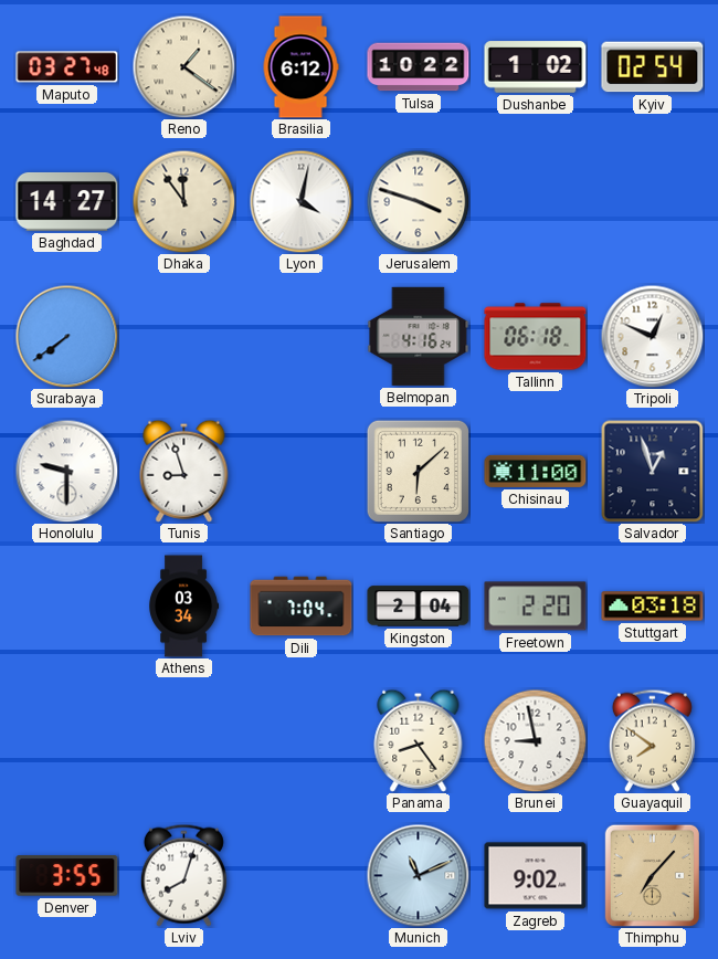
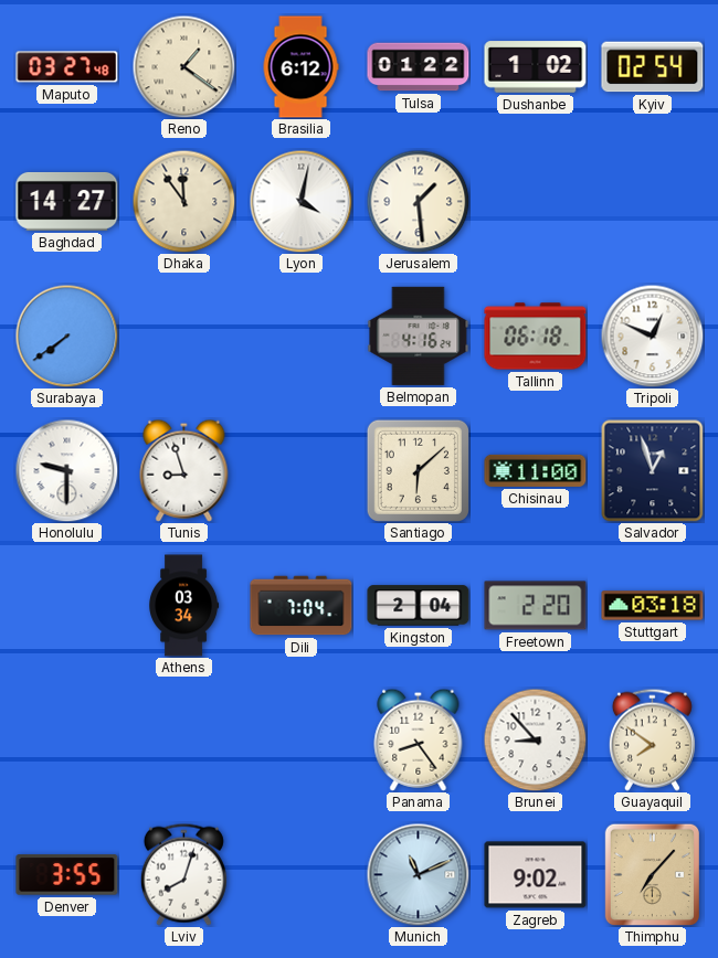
Tulsa: 10:22 -> 01:22 (419, 67)
Jerusalem: 3:48 -> 1:29 (418, 201)
Brunei: 8:58 -> 8:53 (535, 739)
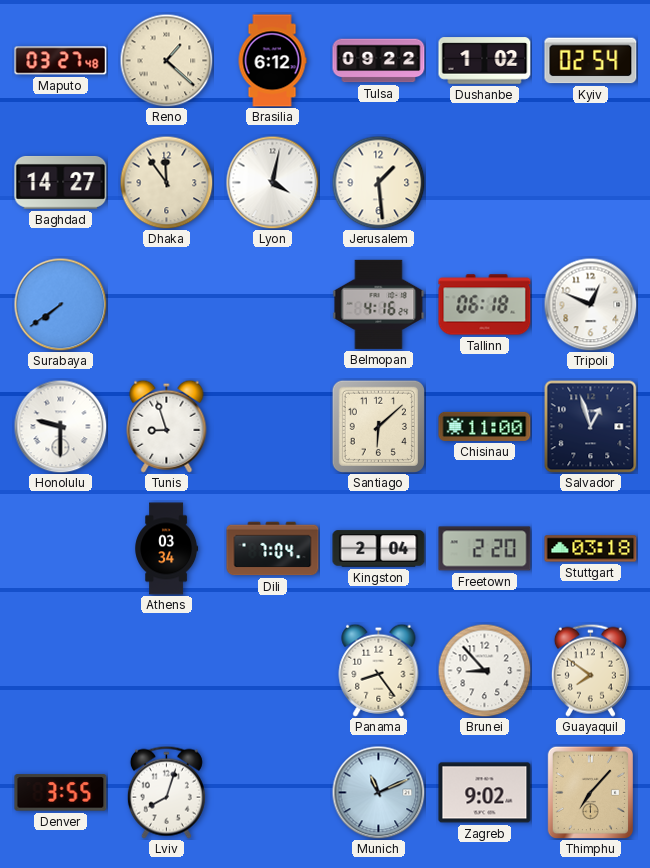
Reno: 1:21 -> 1:22 (166, 60)
Tulsa: 01:22 -> 09:22 (379, 61)
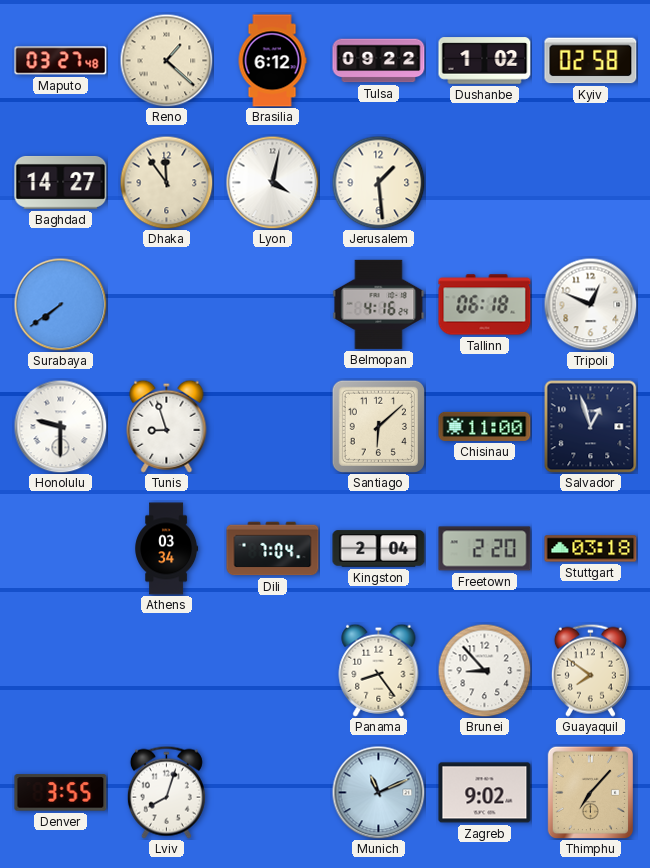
Kyiv: 02:54 -> 02:58 (591, 61)
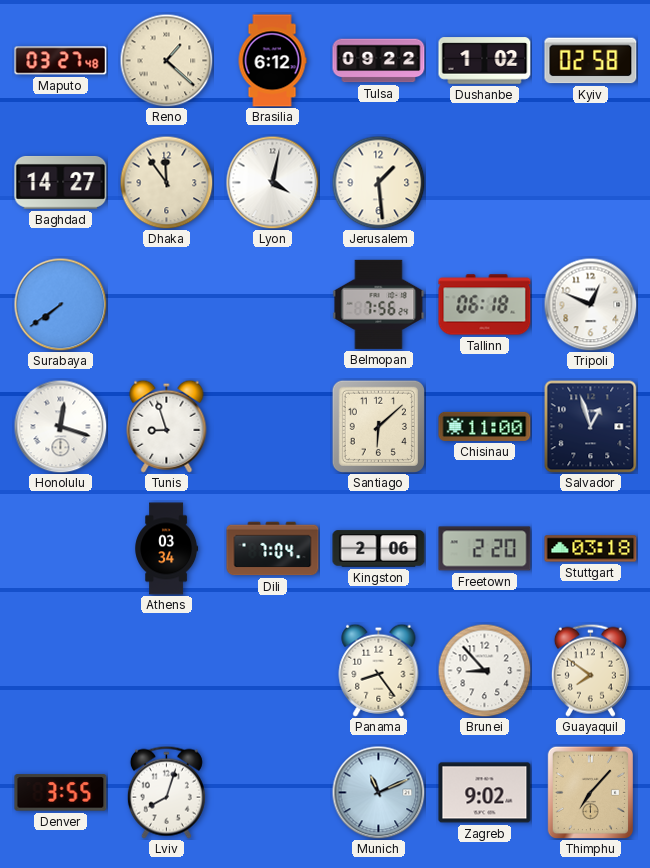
Belmopan: 4:16 -> 7:56 (379, 304)
Honolulu: 9:30 -> 12:18 (60, 426)
Kingston: 2:04 -> 2:06 (379, 549)
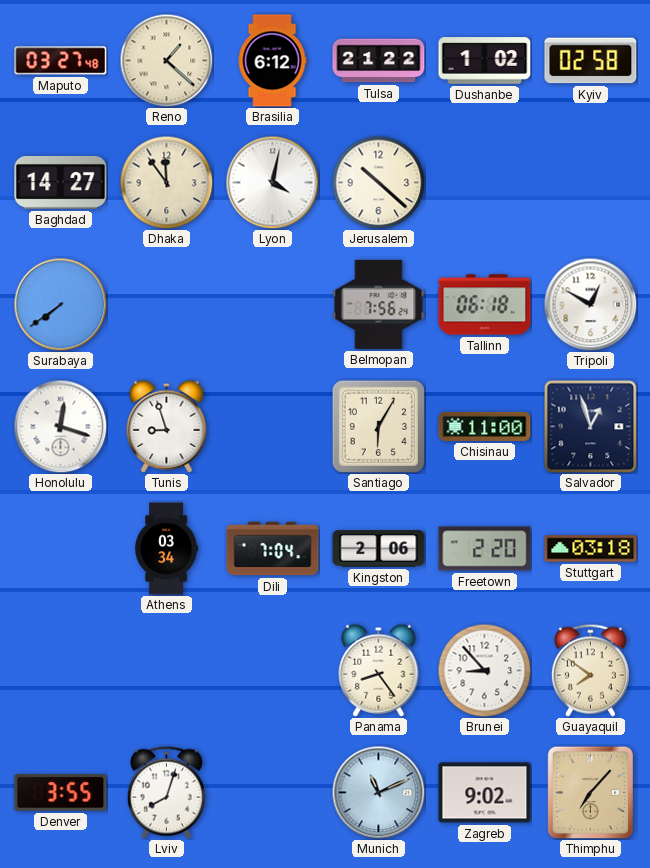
Tulsa: 09:22 -> 21:22 (379, 61)
Jerusalem: 1:29 -> 10:22 (378, 182)
Tripoli: 12:49 -> 12:50 (590, 304)
Santiago: 6:08 -> 6:05 (378, 426)
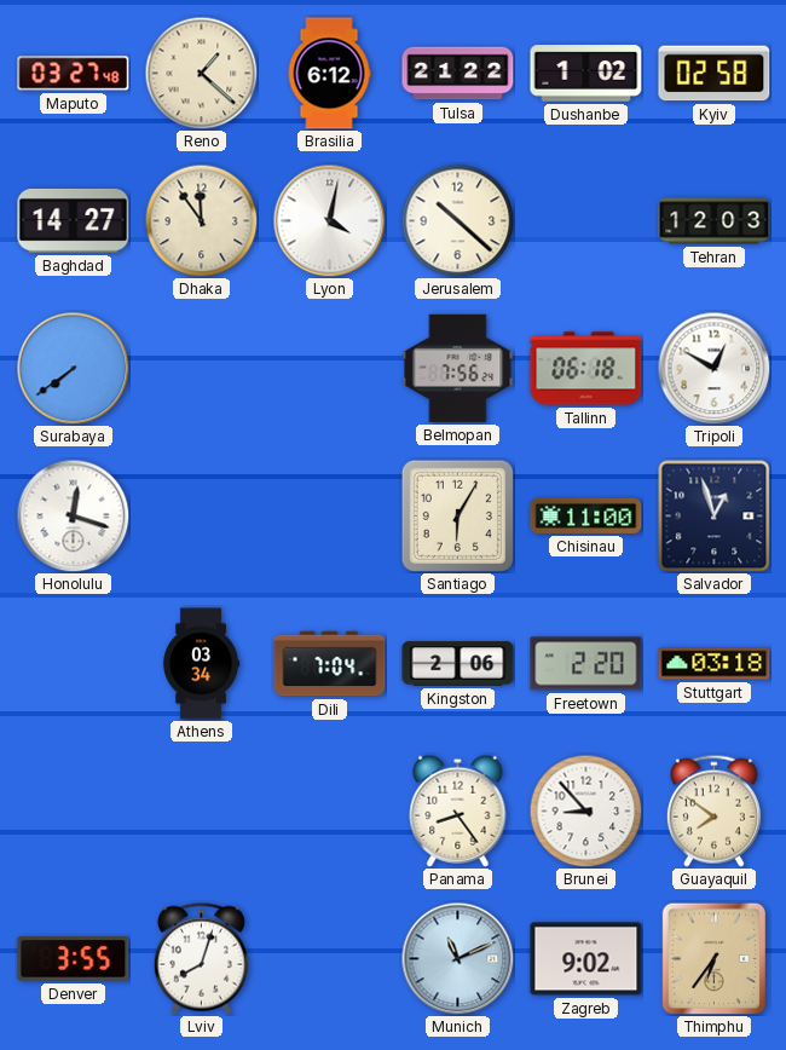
Tehran: none -> 12:03 (715, 221)
Tunis: 8:57 -> none (167, 426)
Thimphu: 7:07 -> 6:36 (713, 958)
